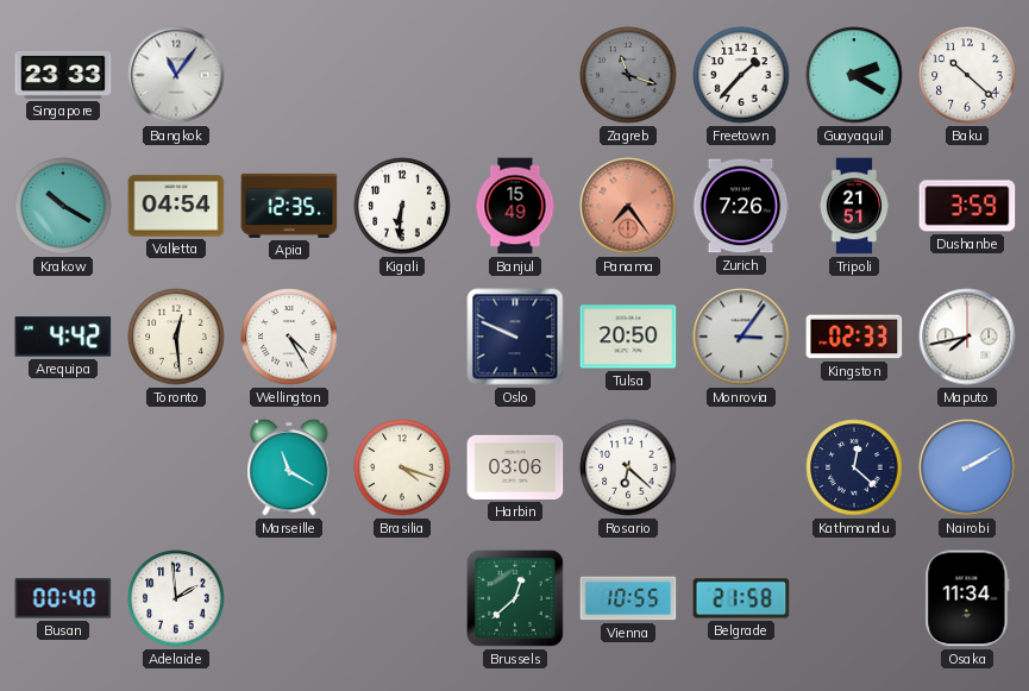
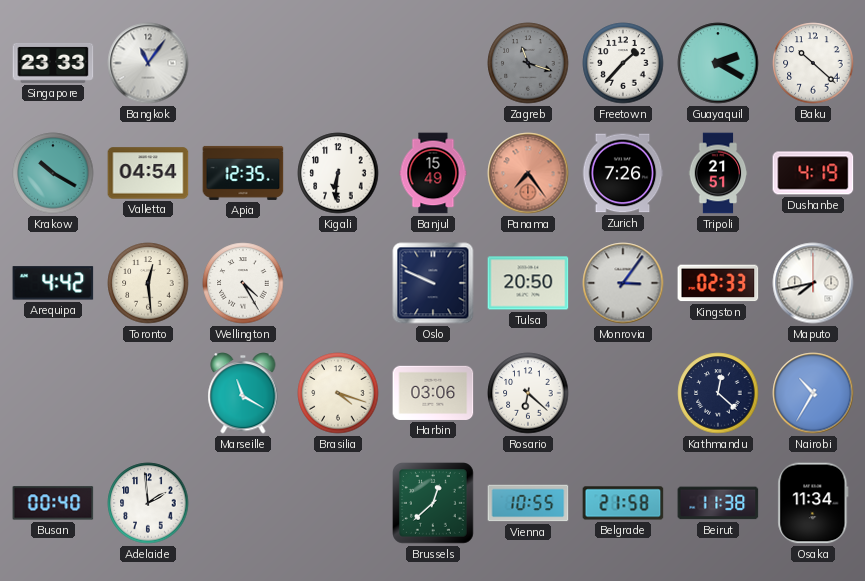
Dushanbe: 3:59 -> 4:19 (813, 173)
Nairobi: 2:10 -> 10:35 (813, 393)
Beirut: none -> 11:38 (718, 503)
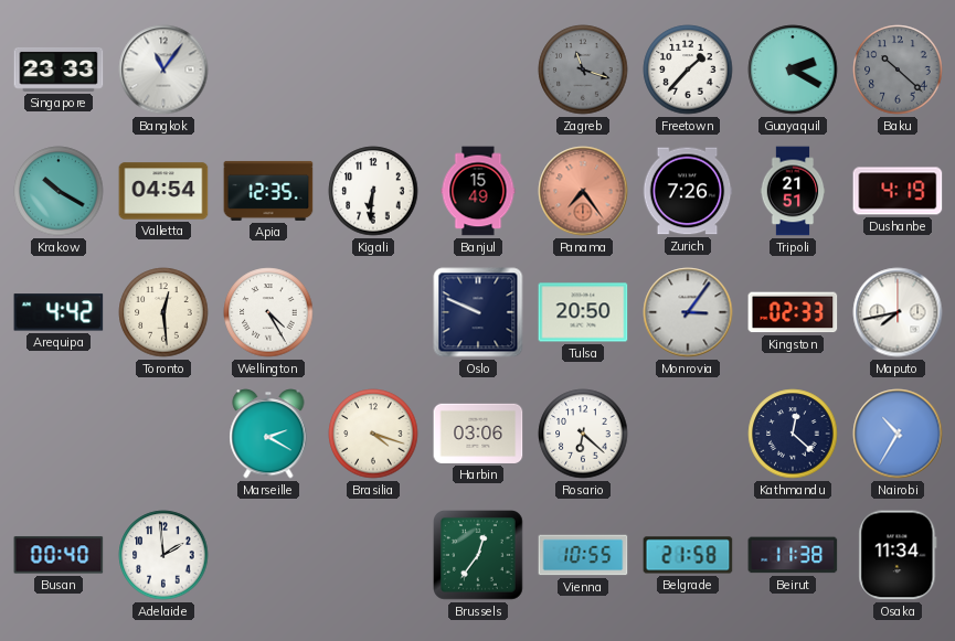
Baku dial: white -> grey (898, 70)
Marseille: 11:20 -> 2:20 (268, 434)
Brussels: 12:38 -> 12:36 (479, 556)
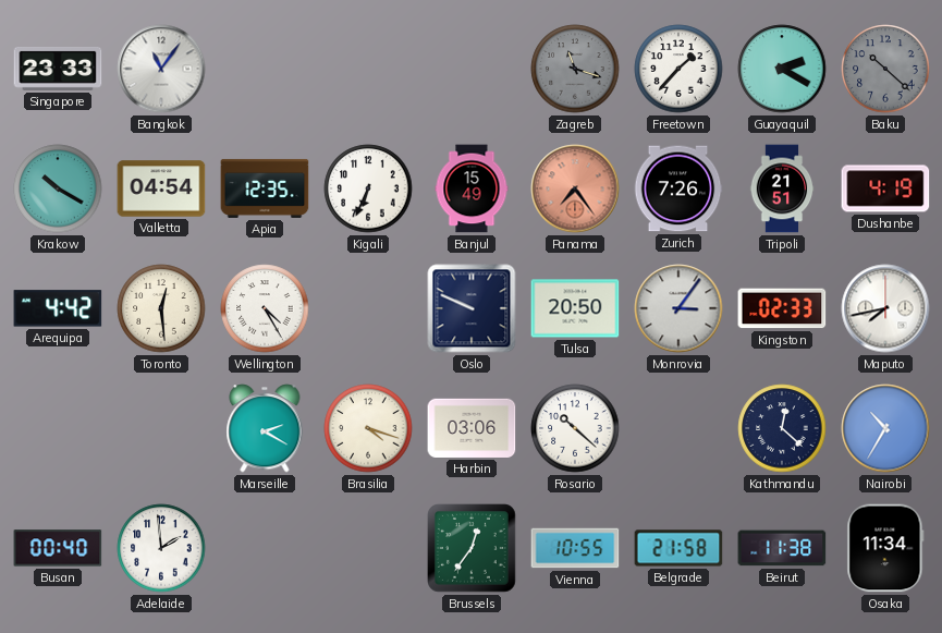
Kigali: 6:31 -> 6:34 (368, 188)
Rosario: 6:22 -> 10:22 (575, 428)
